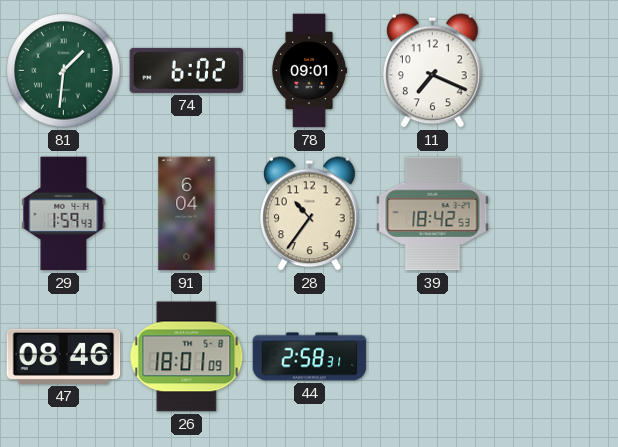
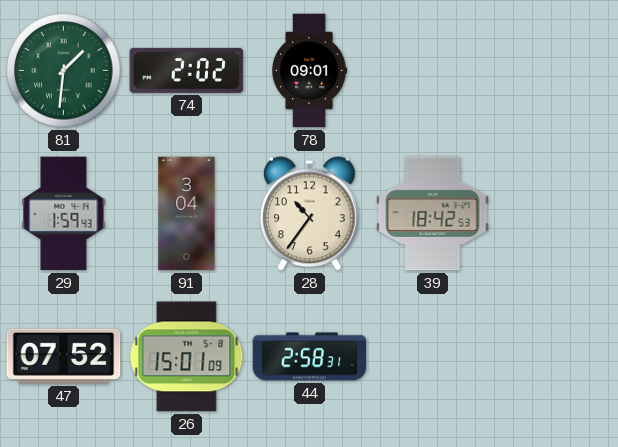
74: 6:02 -> 2:02 (187, 70)
11: 7:19 -> none (433, 71)
91: 6:04 -> 3:04 (187, 214)
47: 08:46 -> 07:52 (64, 356)
26: 18:01 -> 15:01 (187, 357)
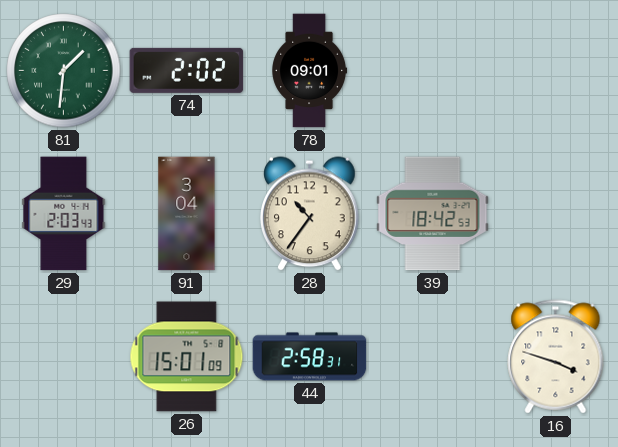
29: 1:59 -> 2:03 (64, 214)
47: 07:52 -> none (64, 356)
16: none -> 3:48 (556, 357)
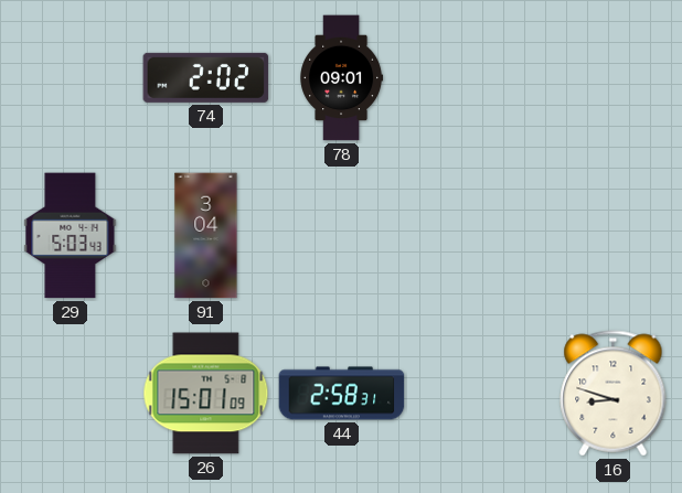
81: 1:31 -> none (64, 71)
29: 2:03 -> 5:03 (71, 236)
28: 10:36 -> none (310, 214)
39: 18:42 -> none (433, 214)
16: 3:48 -> 8:48 (614, 394)
